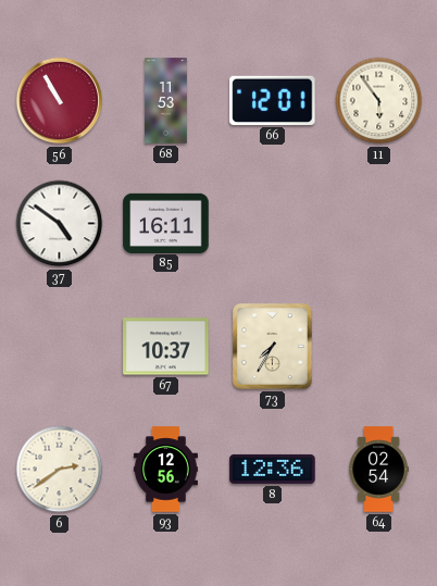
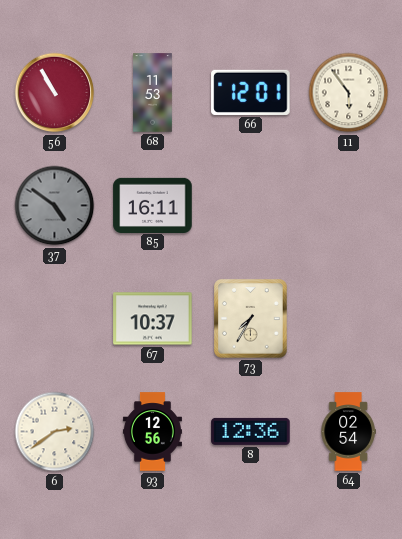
37 dial: white -> grey (55, 206)
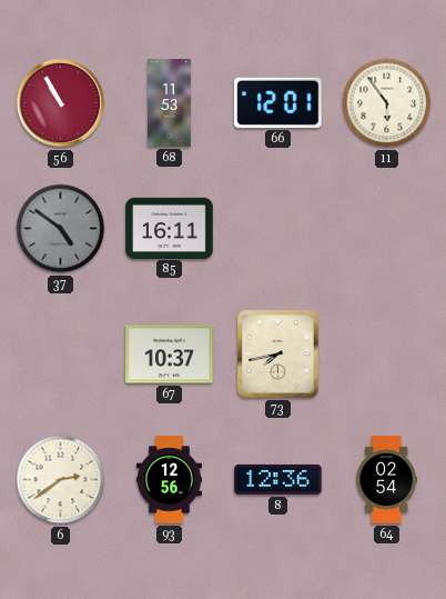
73: 7:35 -> 7:43 (278, 355)
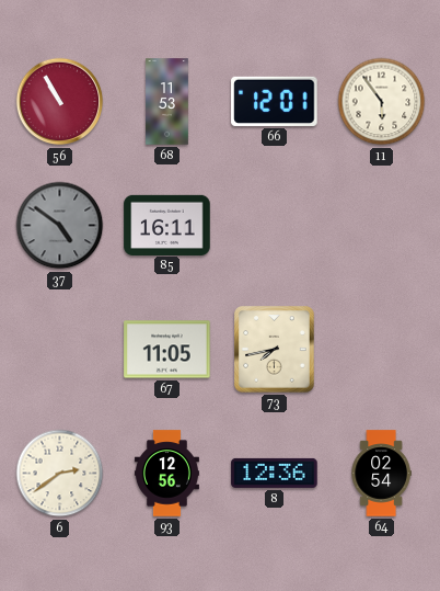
67: 10:37 -> 11:05 (167, 350)
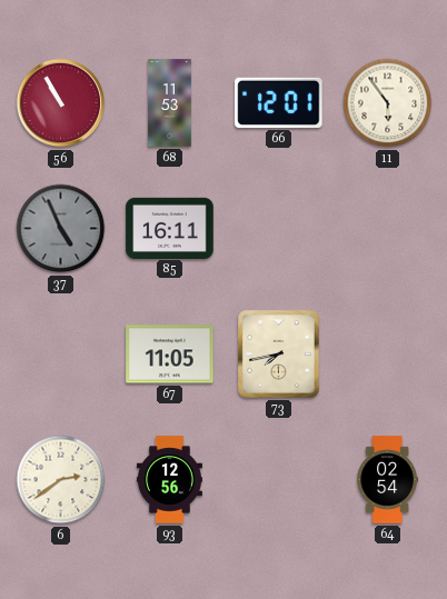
37: 4:51 -> 4:56 (61, 229)
8: 12:36 -> none (275, 473)
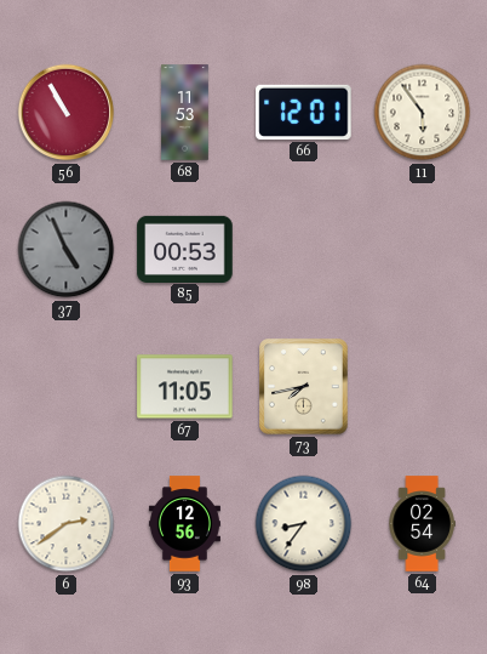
85: 16:11 -> 00:53 (185, 249)
98: none -> 8:36 (304, 524)
